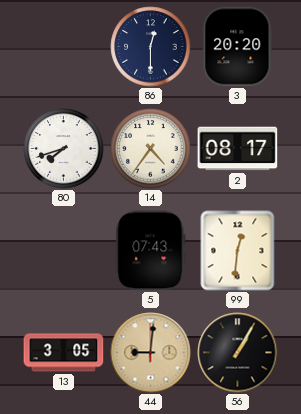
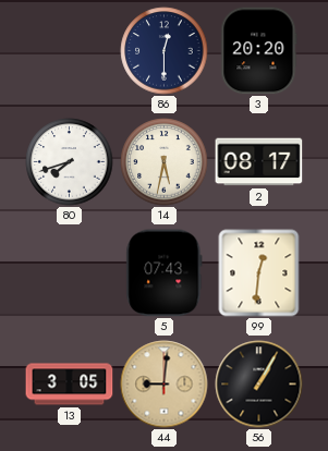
14: 4:36 -> 5:32 (165, 162)
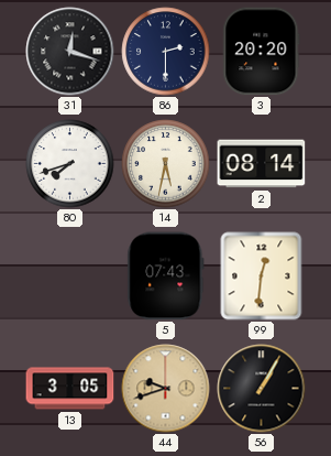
31: none -> 12:18 (70, 52)
86: 12:30 -> 2:30 (166, 52)
2: 08:17 -> 08:14 (262, 164)
44: 9:01 -> 9:42 (166, 389)
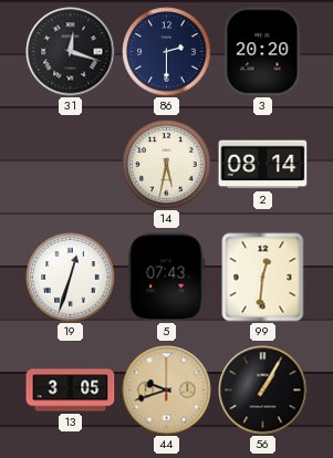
80: 7:42 -> none (70, 164)
19: none -> 12:33 (71, 278)
